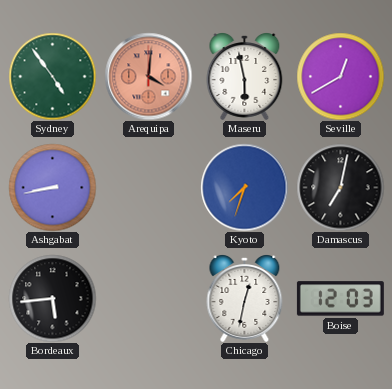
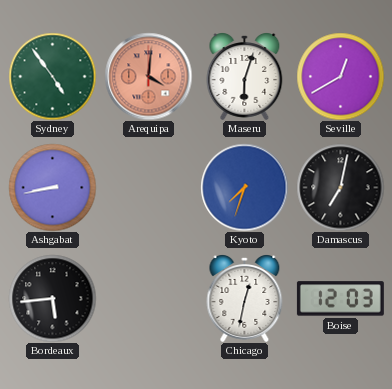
Maseru: 5:58 -> 6:03 (245, 77)
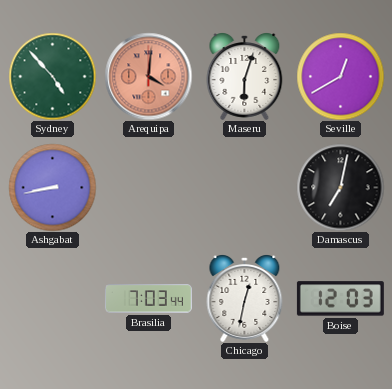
Sydney: 4:54 -> 4:53 (52, 76)
Kyoto: 7:33 -> none (244, 187)
Bordeaux: 5:44 -> none (52, 298)
Brasilia: none -> 7:03 (148, 299)
